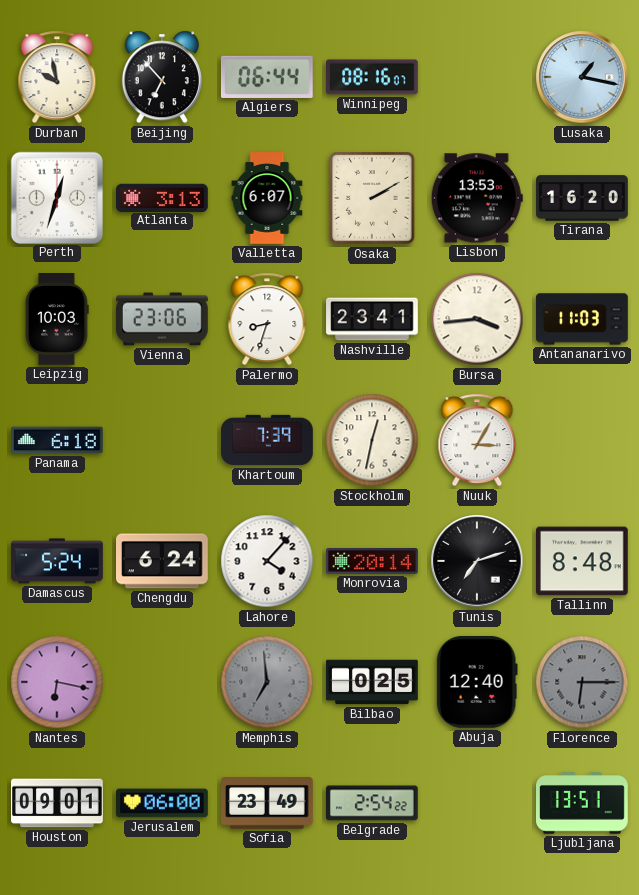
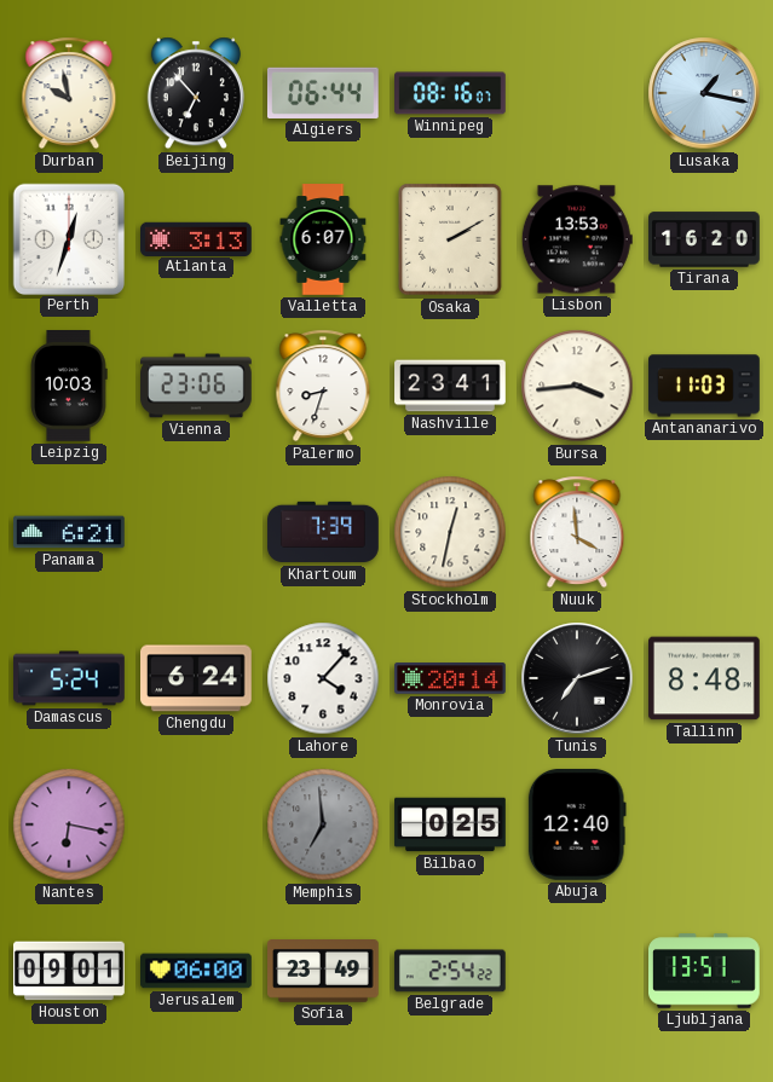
Panama: 6:18 -> 6:21 (69, 532)
Nuuk: 3:05 -> 3:59 (577, 532)
Florence: 6:15 -> none (582, 682)
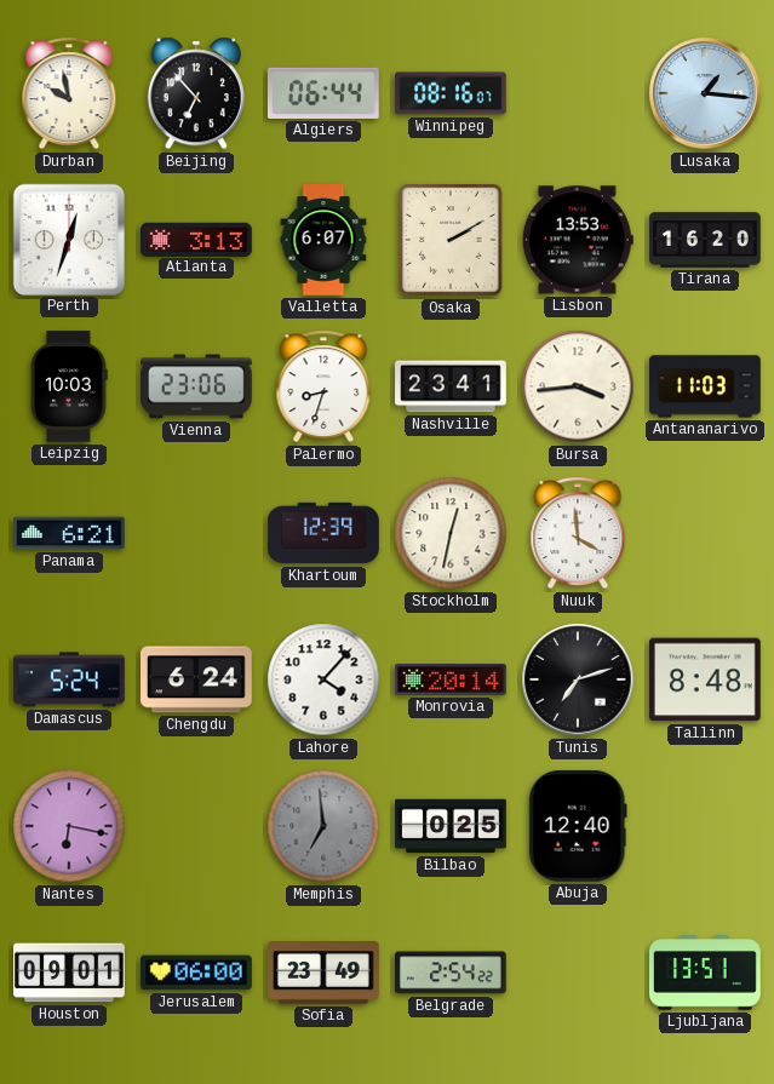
Lusaka: 1:17 -> 1:16 (705, 93)
Khartoum: 7:39 -> 12:39 (323, 533)
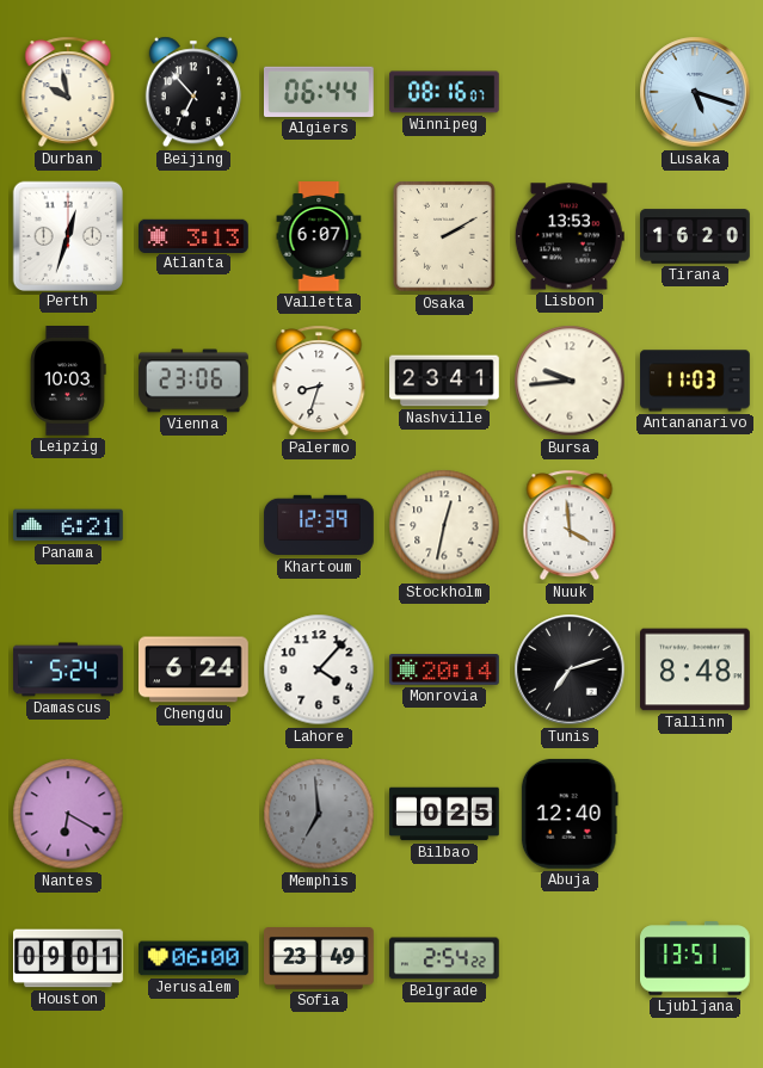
Lusaka: 1:16 -> 5:18 (695, 92)
Bursa: 3:44 -> 9:44 (570, 381)
Nantes: 6:17 -> 6:20 (68, 814)
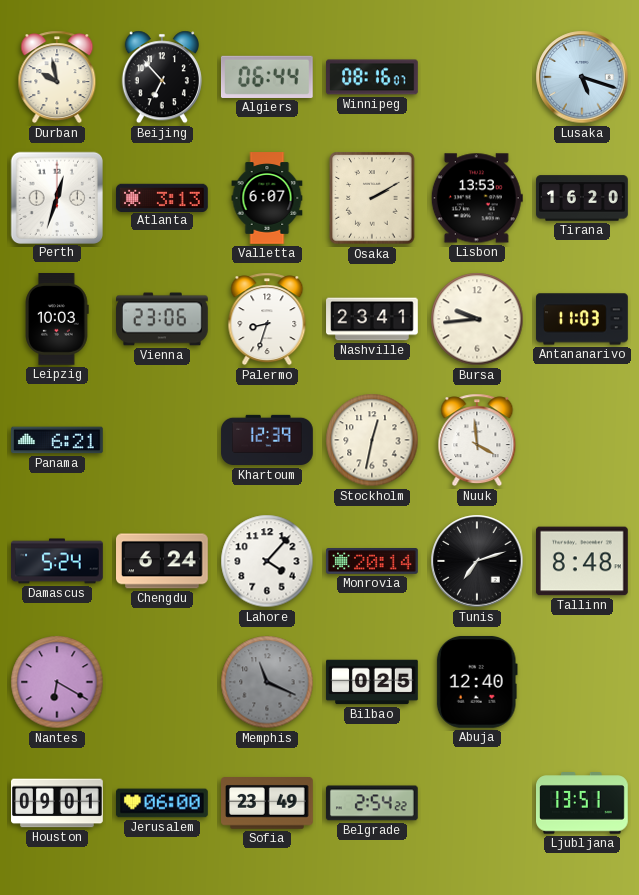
Memphis: 6:59 -> 11:19 (267, 682)
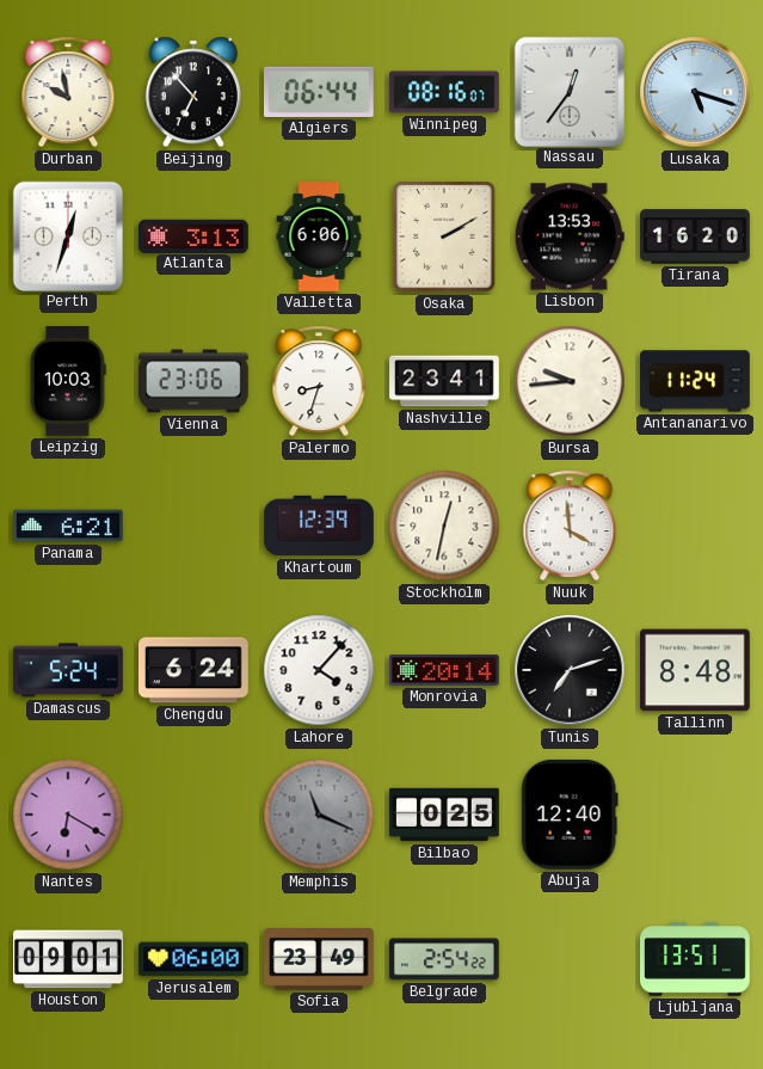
Nassau: none -> 12:36 (568, 91)
Valletta: 6:07 -> 6:06 (319, 236)
Antananarivo: 11:03 -> 11:24 (695, 381)
